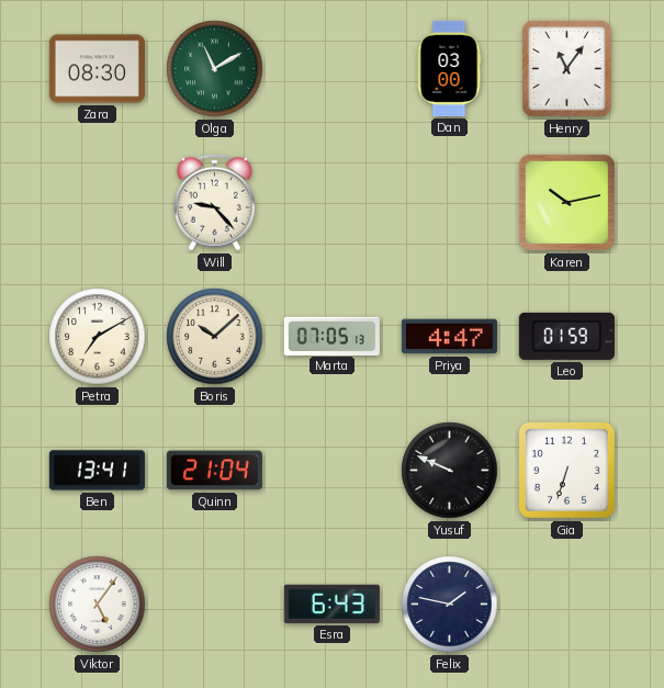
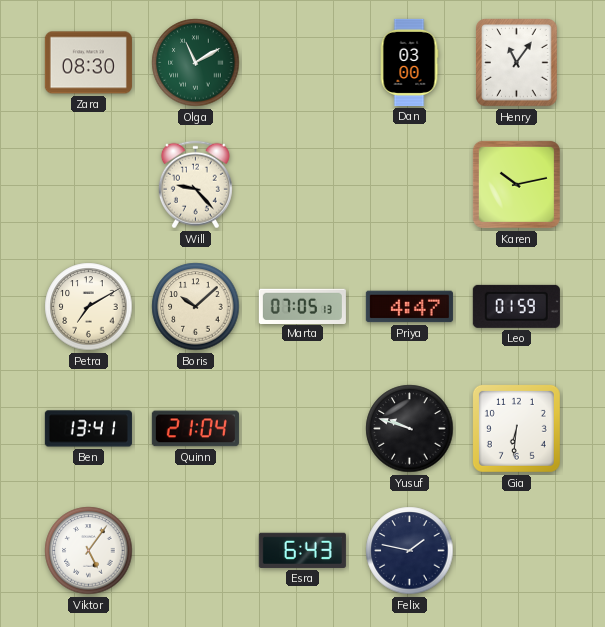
Yusuf: 9:49 -> 9:48 (410, 429)
Gia: 6:33 -> 6:31 (516, 428)
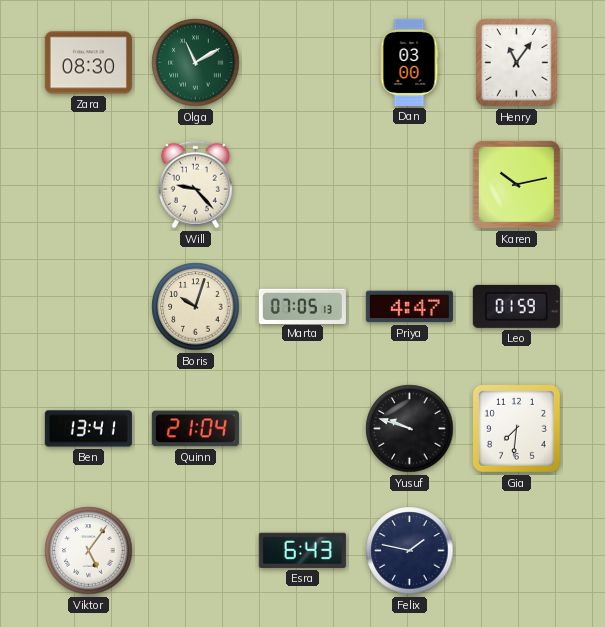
Petra: 7:10 -> none (89, 307)
Boris: 10:08 -> 10:03 (196, 307)
Gia: 6:31 -> 7:31 (516, 428)
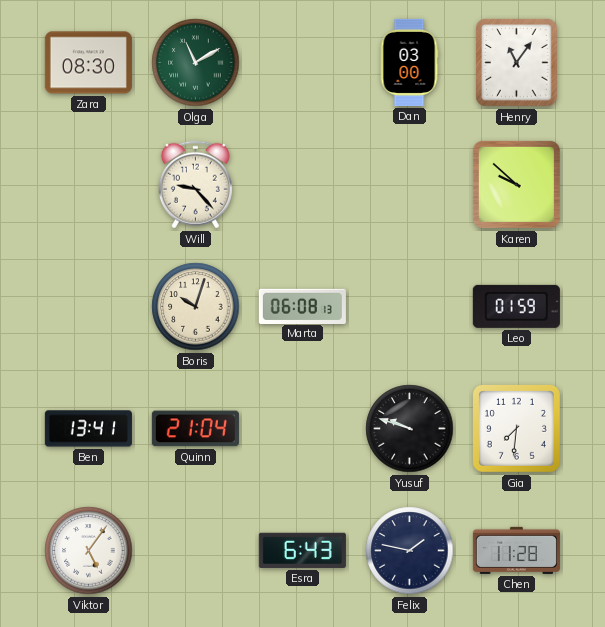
Karen: 10:13 -> 9:52 (516, 184)
Marta: 07:05 -> 06:08 (302, 306)
Priya: 4:47 -> none (409, 307)
Chen: none -> 11:28 (516, 550)
